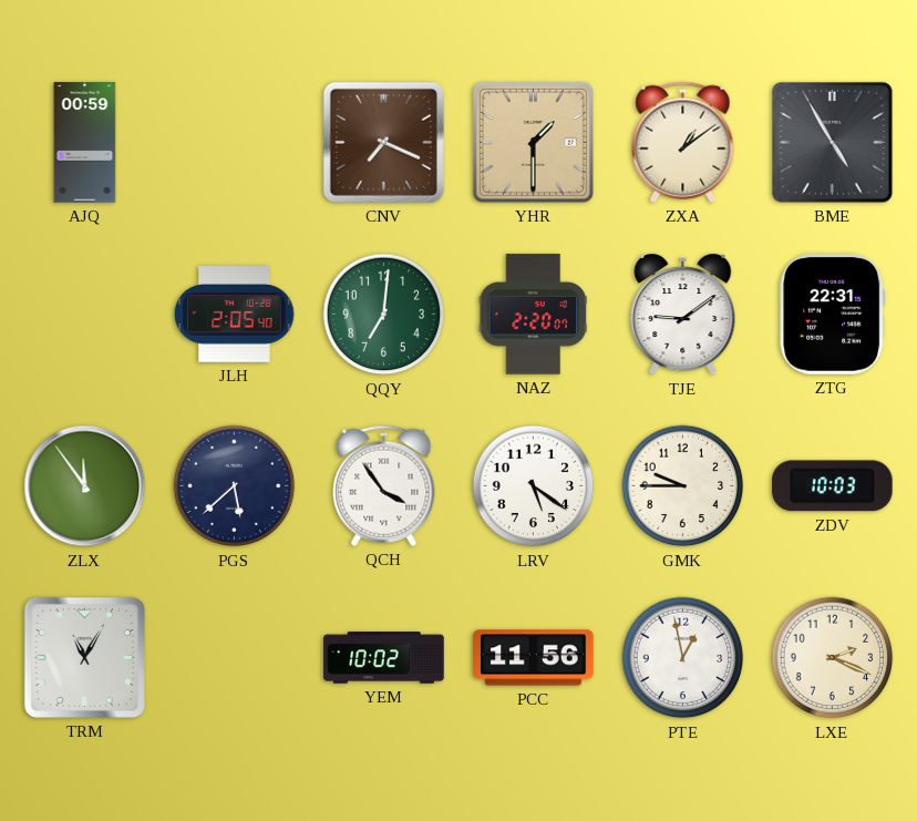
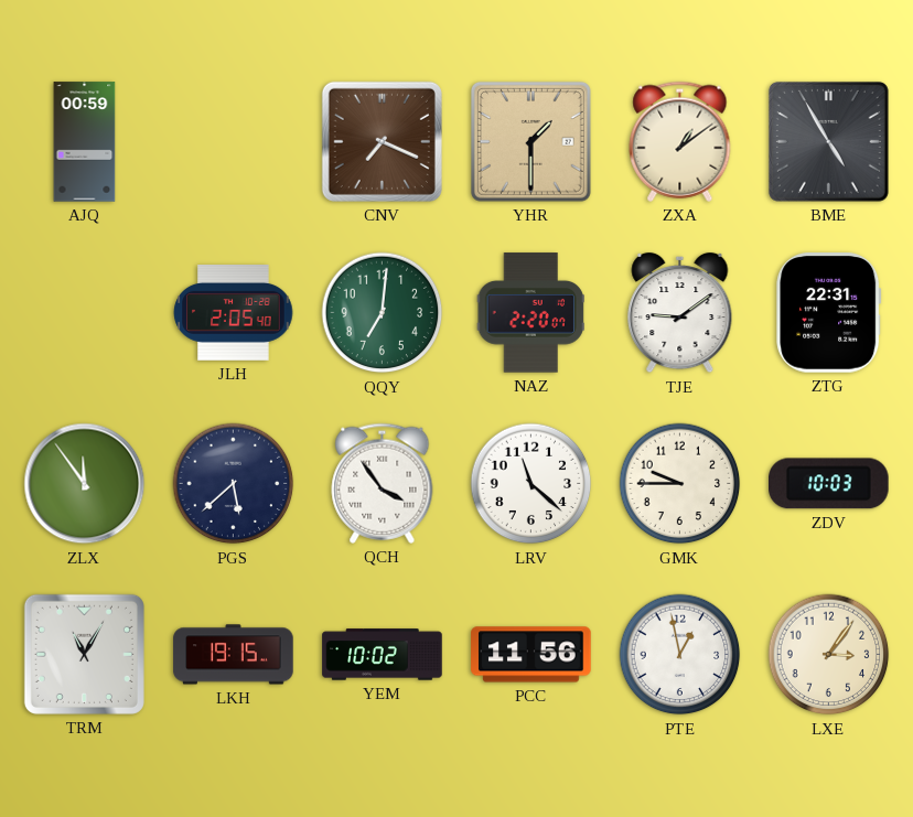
LRV: 5:21 -> 11:22 (531, 484)
LKH: none -> 19:15 (234, 655)
LXE: 2:19 -> 3:06 (829, 655)
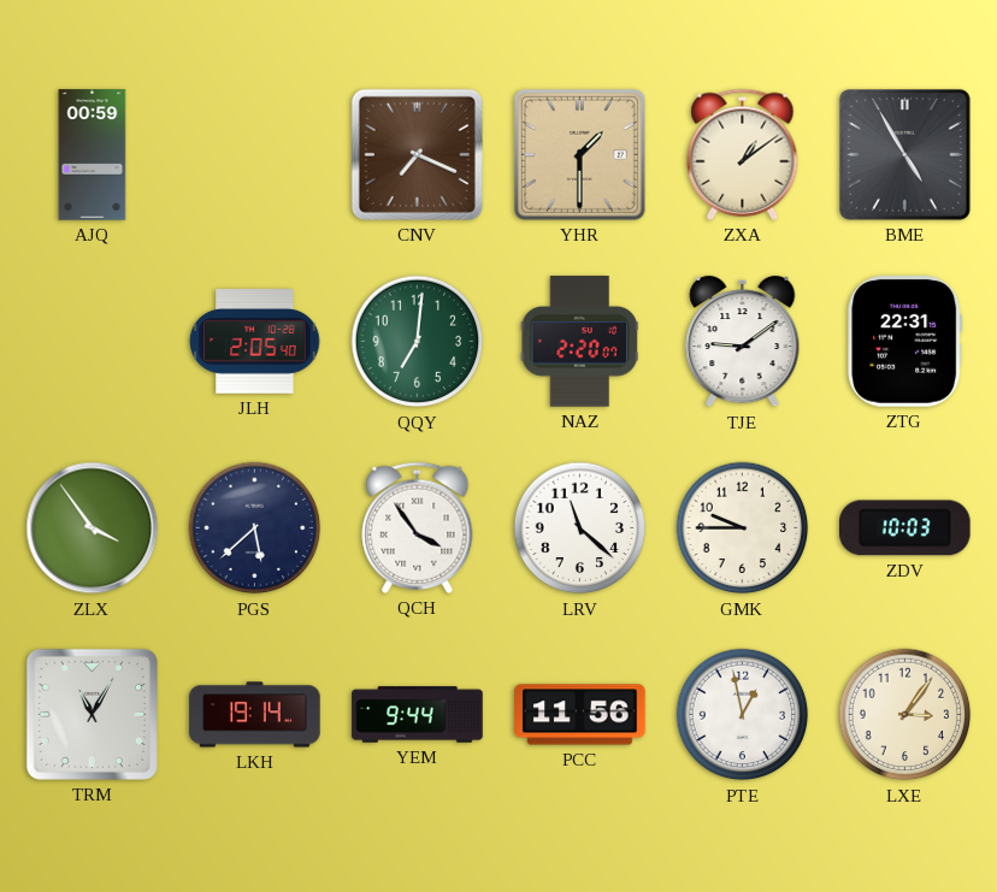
ZLX: 11:54 -> 3:54 (93, 528)
LKH: 19:15 -> 19:14 (255, 715)
YEM: 10:02 -> 9:44 (418, 715)
